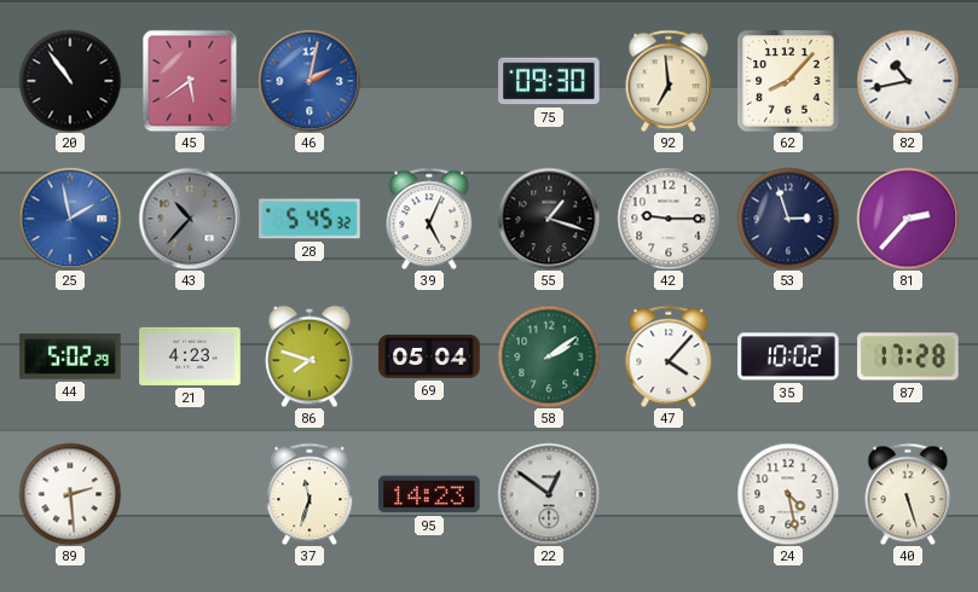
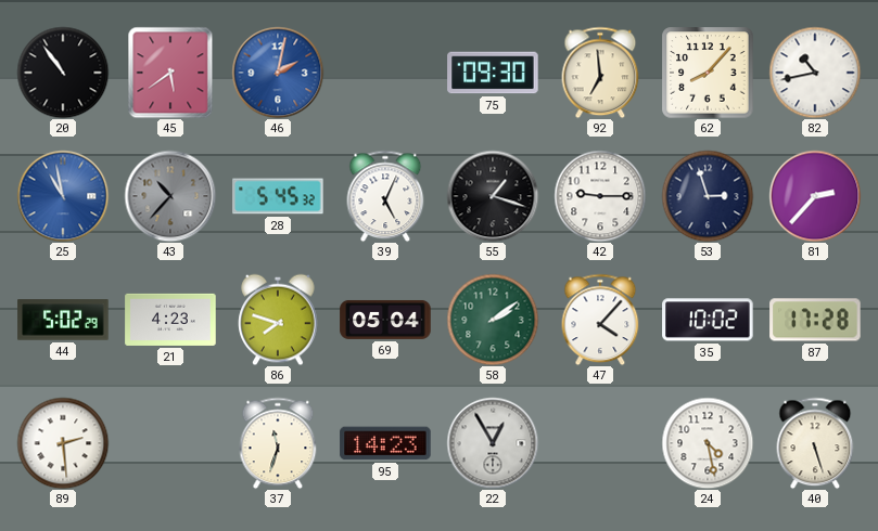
25: 1:58 -> 10:58 (63, 196)
22: 12:51 -> 12:55 (493, 443)
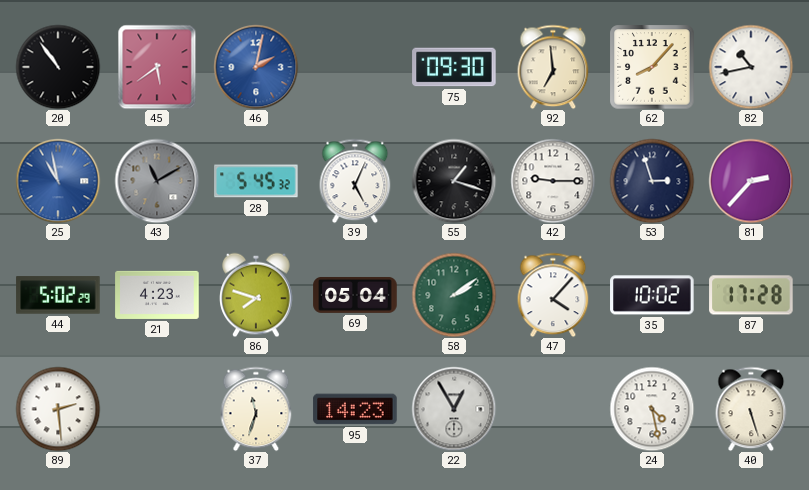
43: 10:37 -> 11:10 (157, 181)
